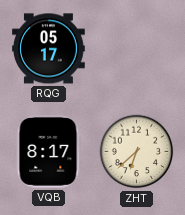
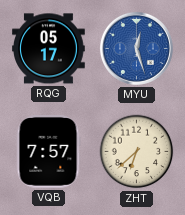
MYU: none -> 12:27 (136, 48)
VQB: 8:17 -> 7:57 (48, 152)
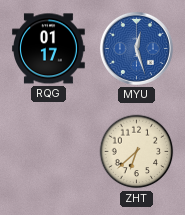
RQG: 05:17 -> 01:17 (49, 49)
VQB: 7:57 -> none (48, 152)
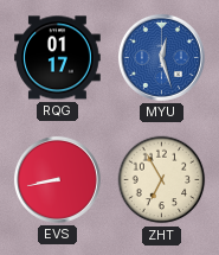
EVS: none -> 8:43 (57, 179)
ZHT: 6:38 -> 6:55 (162, 180)
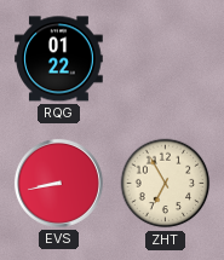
RQG: 01:17 -> 01:22 (59, 59)
MYU: 12:27 -> none (161, 57)
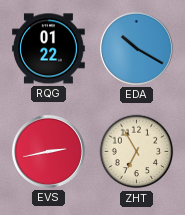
EDA: none -> 10:20 (136, 48)
EVS: 8:43 -> 2:43 (48, 151)
